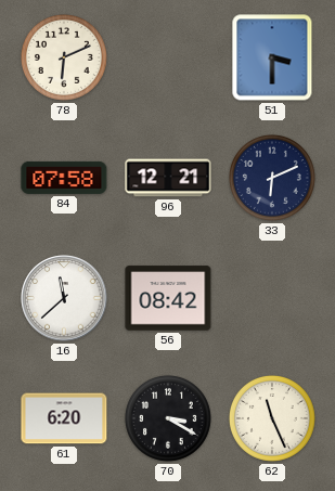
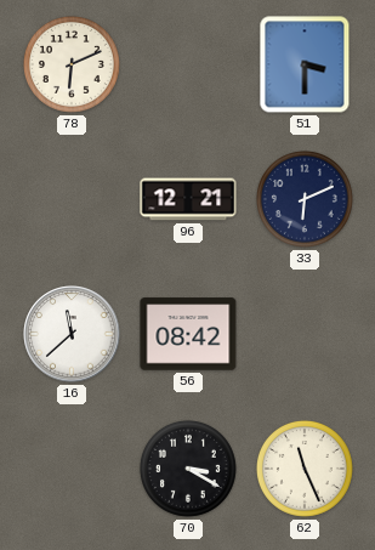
84: 07:58 -> none (64, 178)
61: 6:20 -> none (64, 418)
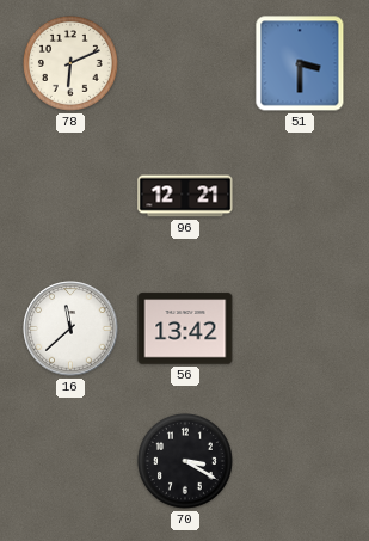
33: 6:11 -> none (305, 199)
56: 08:42 -> 13:42 (185, 328)
62: 11:26 -> none (305, 469)
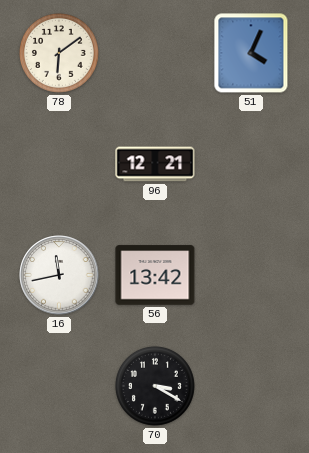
78: 6:11 -> 6:09 (59, 53)
51: 3:30 -> 4:04 (251, 53)
16: 11:38 -> 11:43 (59, 275)
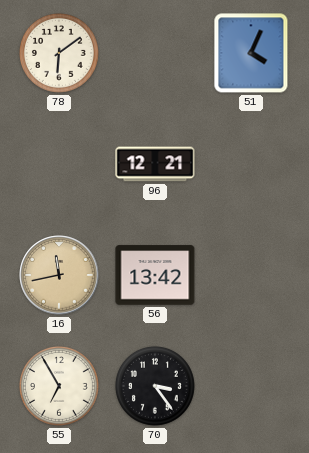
16 dial: white -> champagne (59, 275)
55: none -> 6:55 (59, 386)
70: 3:20 -> 3:24 (155, 386)
